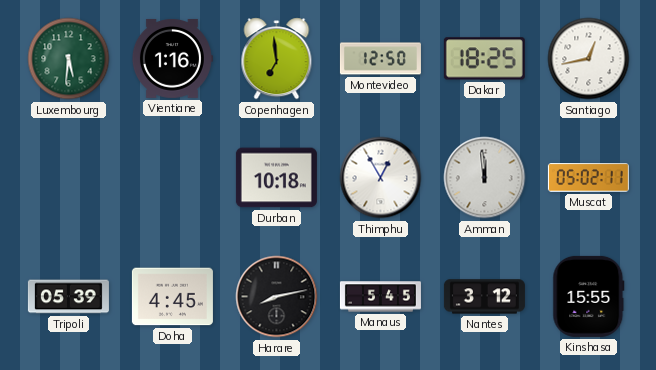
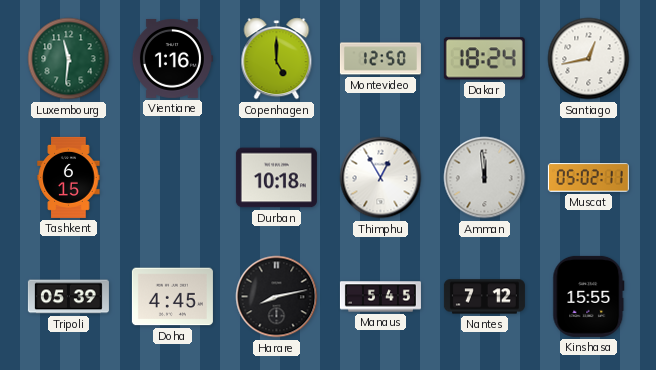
Luxembourg: 5:31 -> 11:31 (69, 59)
Copenhagen: 6:59 -> 5:00 (277, 59)
Dakar: 18:25 -> 18:24 (484, 59)
Tashkent: none -> 6:15 (69, 177)
Nantes: 3:12 -> 7:12 (484, 297)
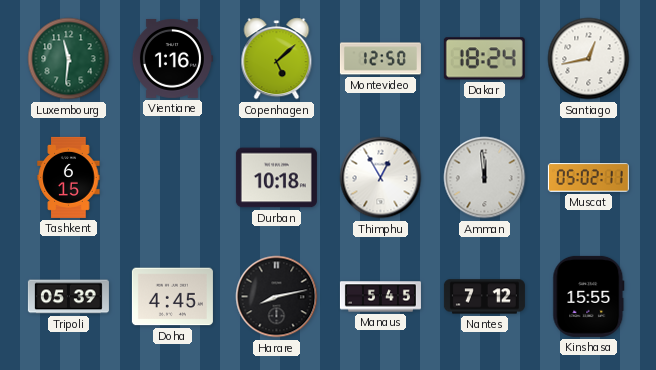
Copenhagen: 5:00 -> 5:08 (277, 59)
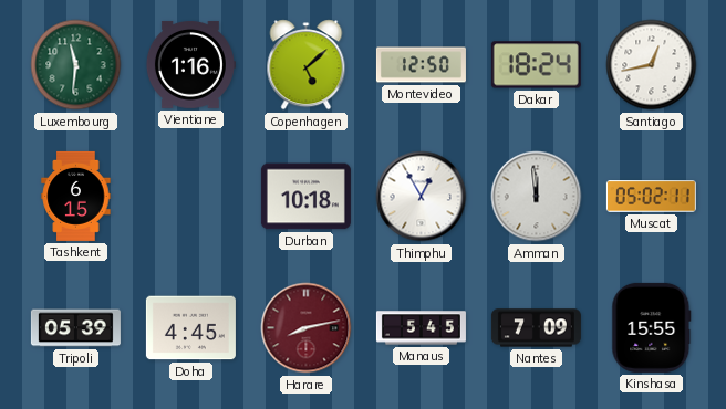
Harare dial: black -> burgundy (307, 328)
Nantes: 7:12 -> 7:09 (536, 328)
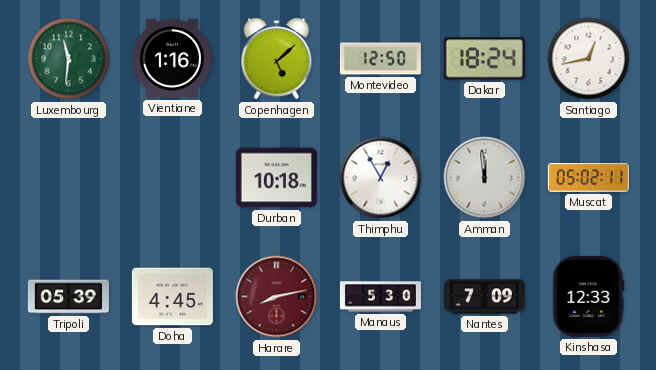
Tashkent: 6:15 -> none (76, 196)
Manaus: 5:45 -> 5:30 (380, 297)
Kinshasa: 15:55 -> 12:33 (589, 296)
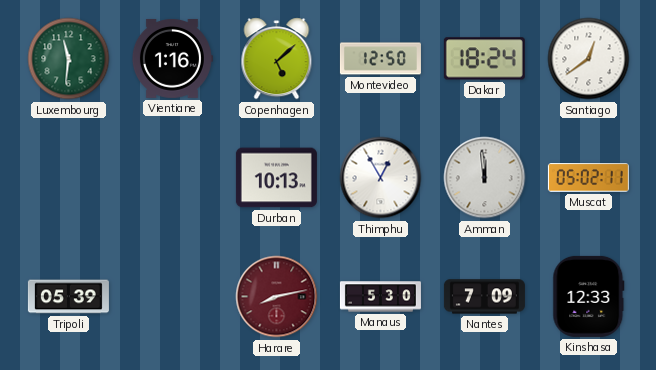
Santiago: 12:43 -> 12:39 (589, 59)
Durban: 10:18 -> 10:13 (276, 178)
Doha: 4:45 -> none (172, 297)
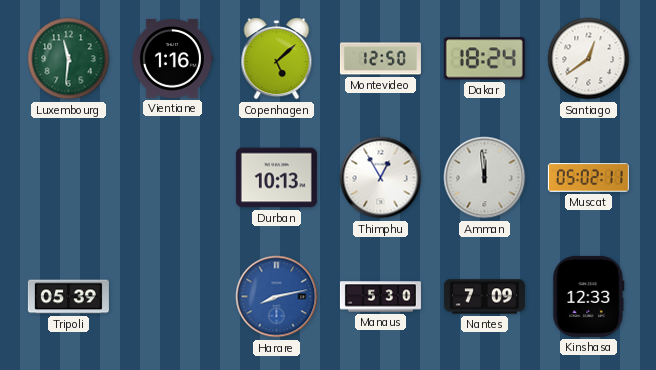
Harare dial: burgundy -> blue (277, 297)
